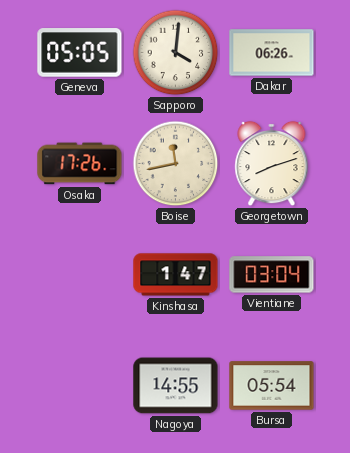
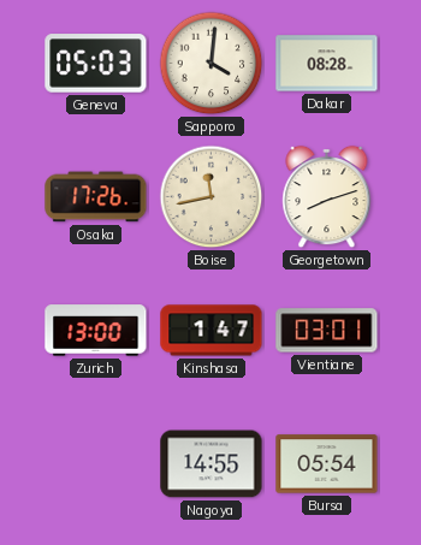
Geneva: 05:05 -> 05:03 (96, 64)
Dakar: 06:26 -> 08:28 (327, 64)
Zurich: none -> 13:00 (96, 331)
Vientiane: 03:04 -> 03:01 (327, 331)
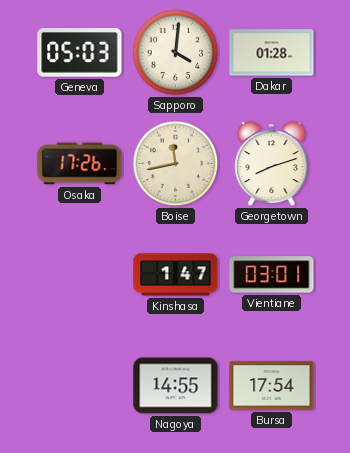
Dakar: 08:28 -> 01:28 (272, 53)
Zurich: 13:00 -> none (96, 331)
Bursa: 05:54 -> 17:54 (272, 386)
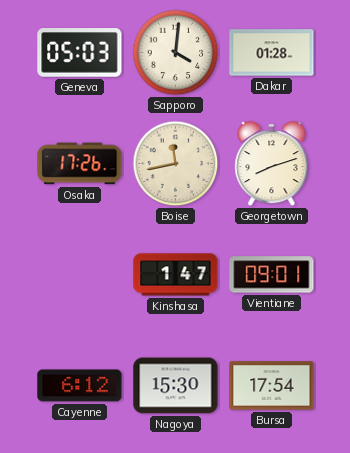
Vientiane: 03:01 -> 09:01 (272, 275)
Cayenne: none -> 6:12 (80, 386)
Nagoya: 14:55 -> 15:30 (176, 386)
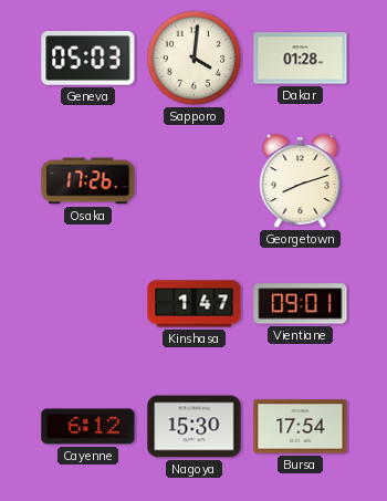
Boise: 11:43 -> none (176, 164)
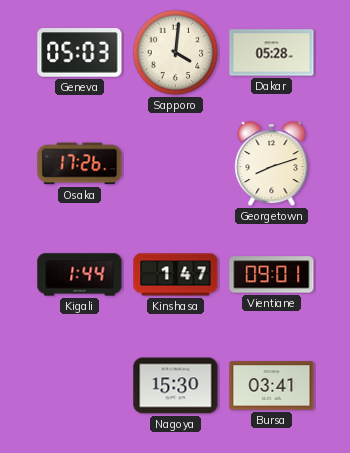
Dakar: 01:28 -> 05:28 (272, 53)
Kigali: none -> 1:44 (80, 275)
Cayenne: 6:12 -> none (88, 427)
Bursa: 17:54 -> 03:41 (272, 386)
